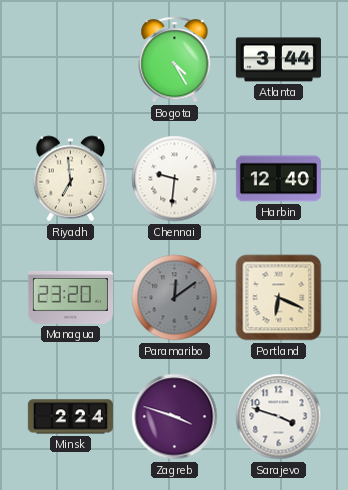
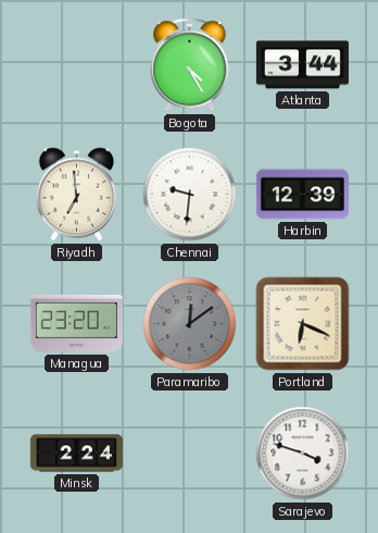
Harbin: 12:40 -> 12:39 (302, 195)
Zagreb: 3:48 -> none (175, 417)
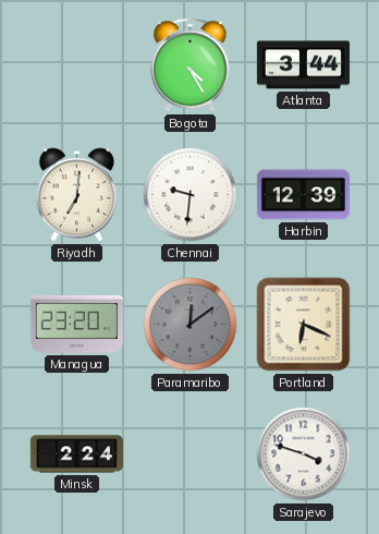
Riyadh: 6:59 -> 7:01 (77, 195)
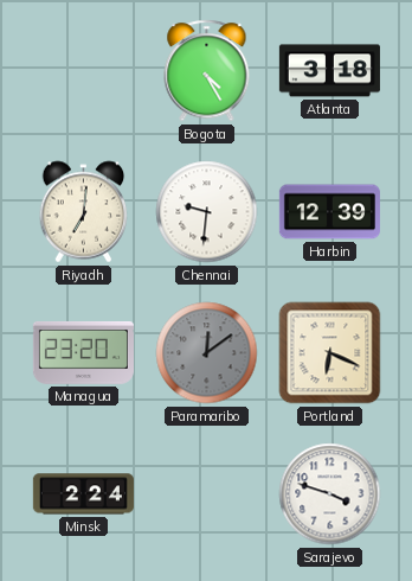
Atlanta: 3:44 -> 3:18 (329, 71)
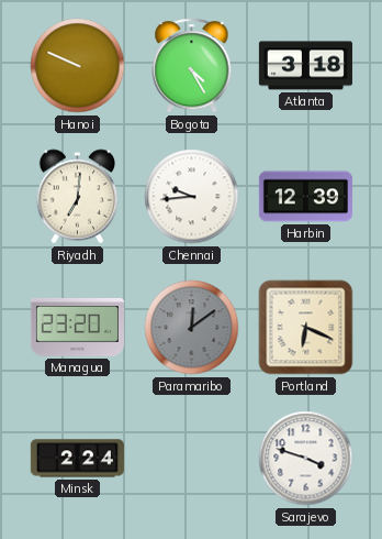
Hanoi: none -> 9:49 (78, 66)
Chennai: 9:31 -> 9:44 (192, 197)
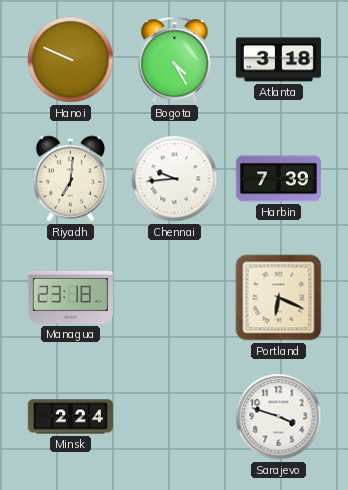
Harbin: 12:39 -> 7:39 (278, 179)
Managua: 23:20 -> 23:18 (70, 298)
Paramaribo: 12:09 -> none (192, 328)
